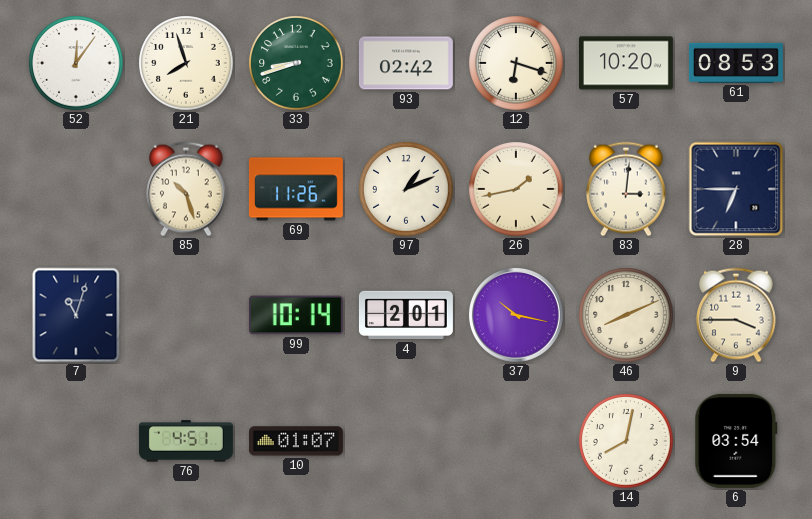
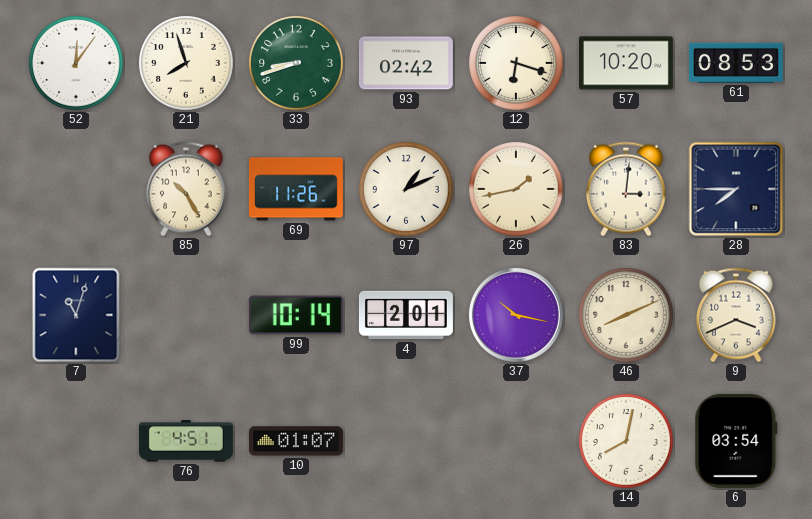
85: 10:27 -> 10:25 (186, 189)
28: 6:45 -> 7:45 (736, 189)
9: 3:45 -> 3:41 (736, 315)
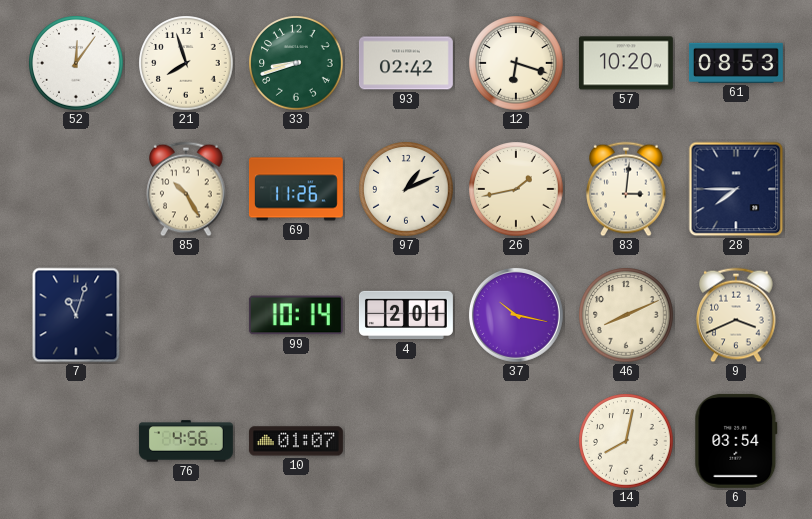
76: 4:51 -> 4:56 (186, 441)
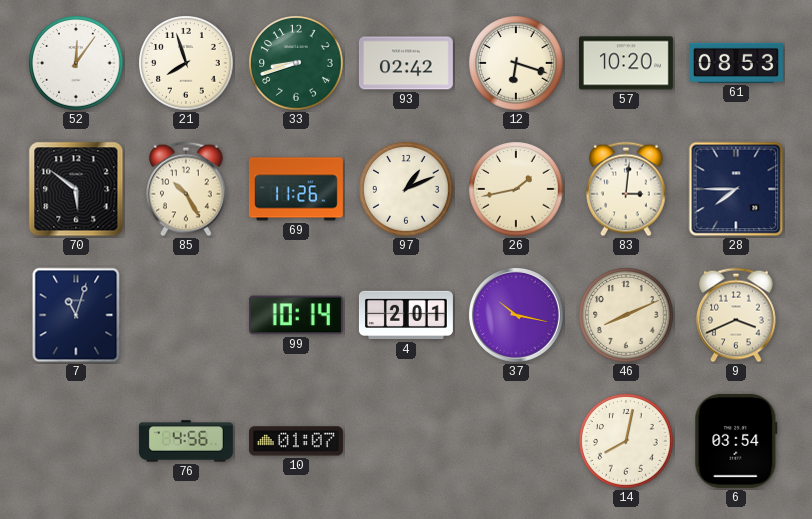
70: none -> 5:51 (76, 189)
